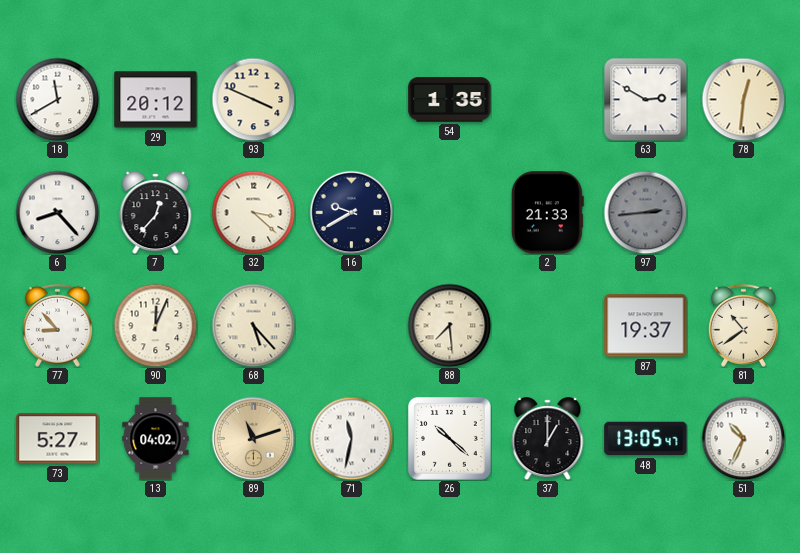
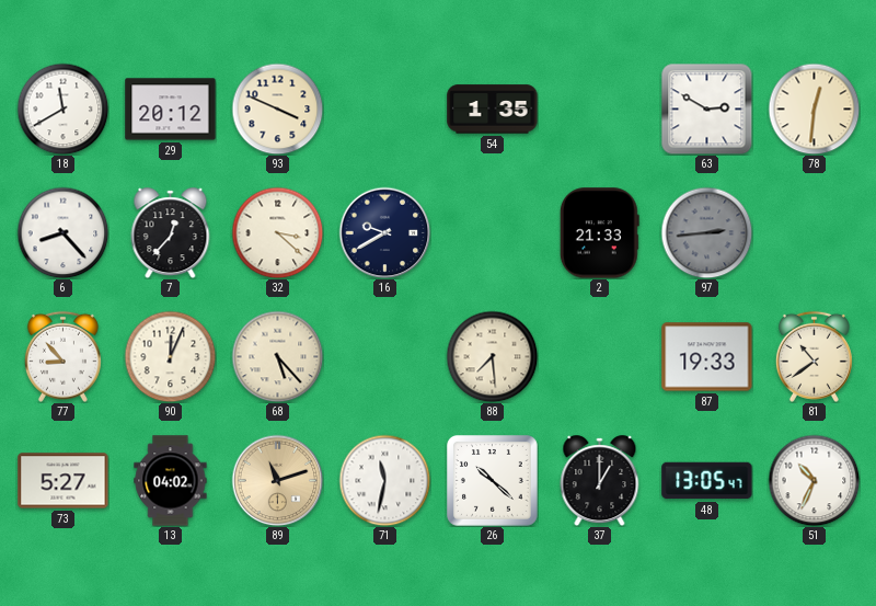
87: 19:37 -> 19:33 (707, 357)
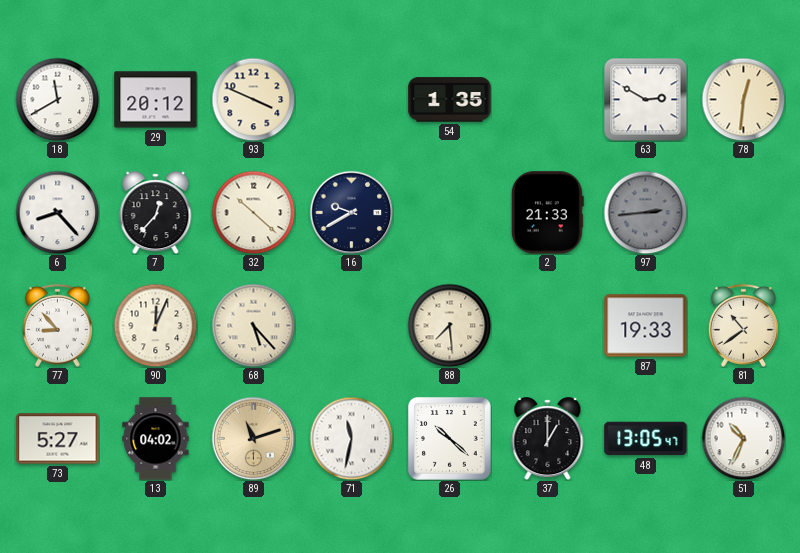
32: 3:22 -> 10:22 (253, 212)
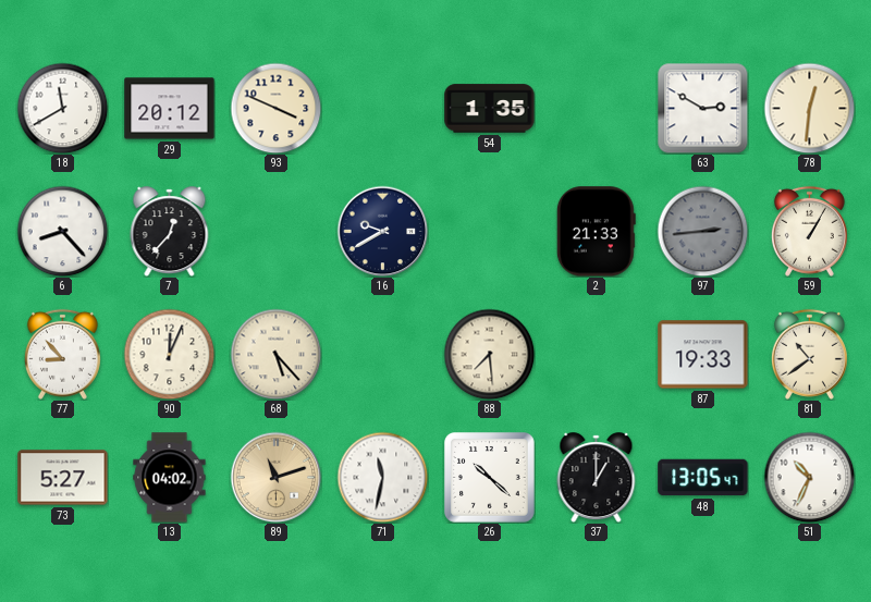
32: 10:22 -> none (253, 212)
59: none -> 1:05 (809, 231)
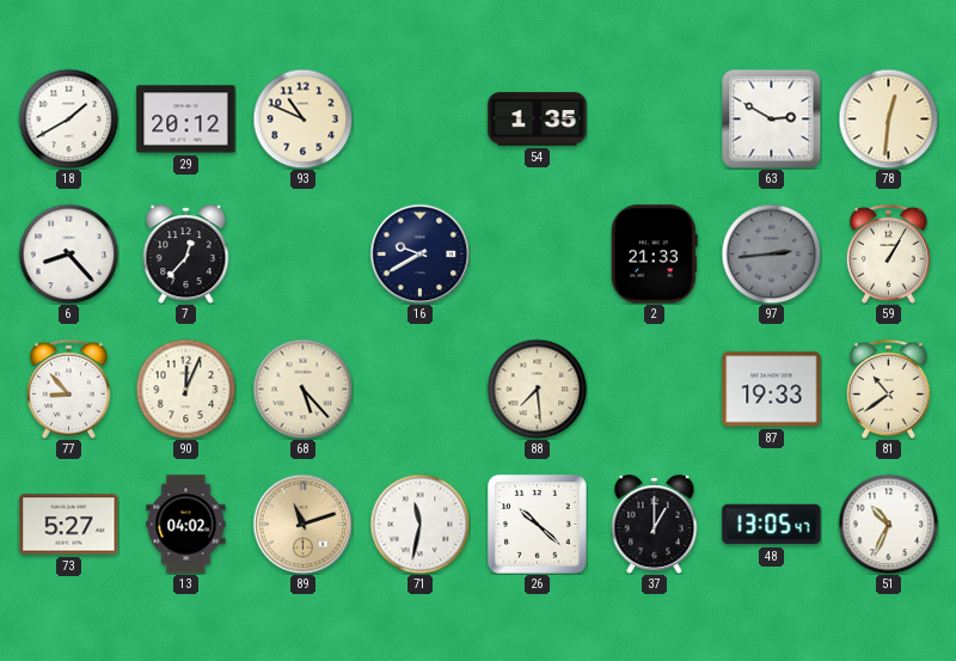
18: 11:40 -> 1:40 (68, 118)
93: 3:49 -> 10:49 (302, 118)
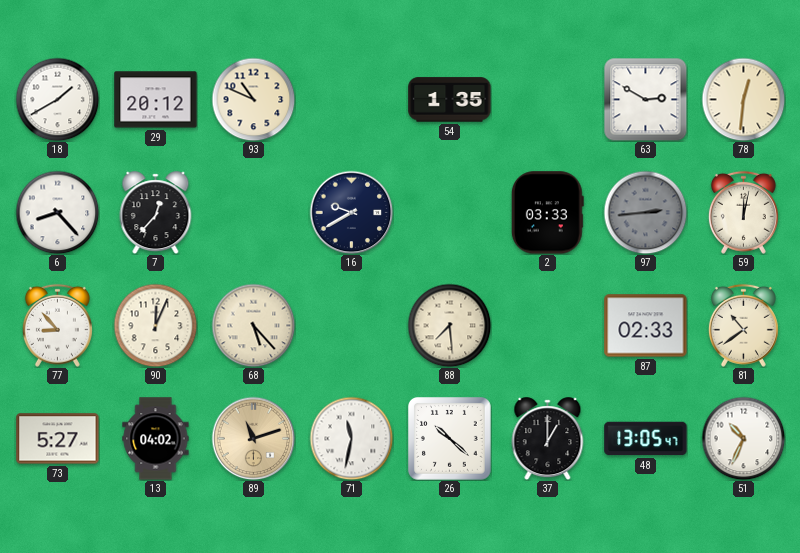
2: 21:33 -> 03:33 (547, 213)
59: 1:05 -> 12:02 (743, 212)
87: 19:33 -> 02:33 (646, 326)
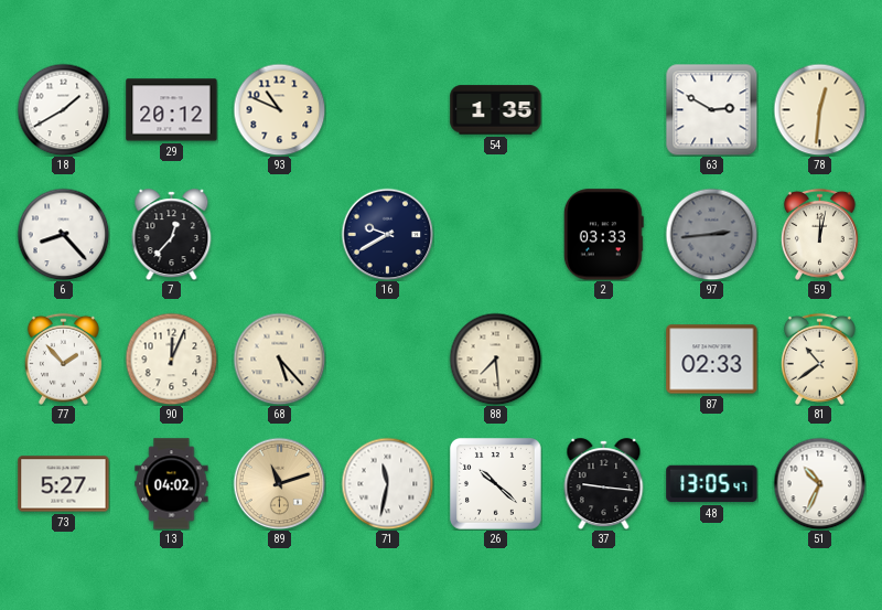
77: 8:53 -> 1:53 (63, 358)
37: 1:00 -> 9:16 (604, 484)
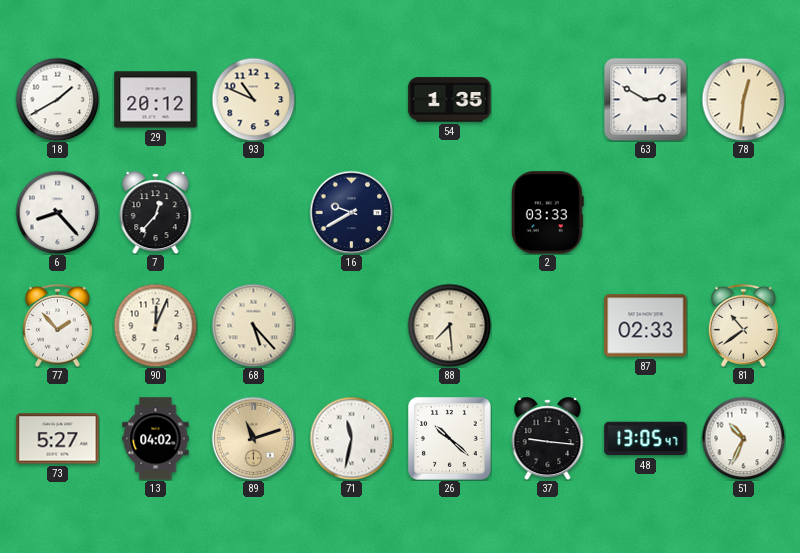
97: 2:44 -> none (711, 234)
59: 12:02 -> none (819, 234)
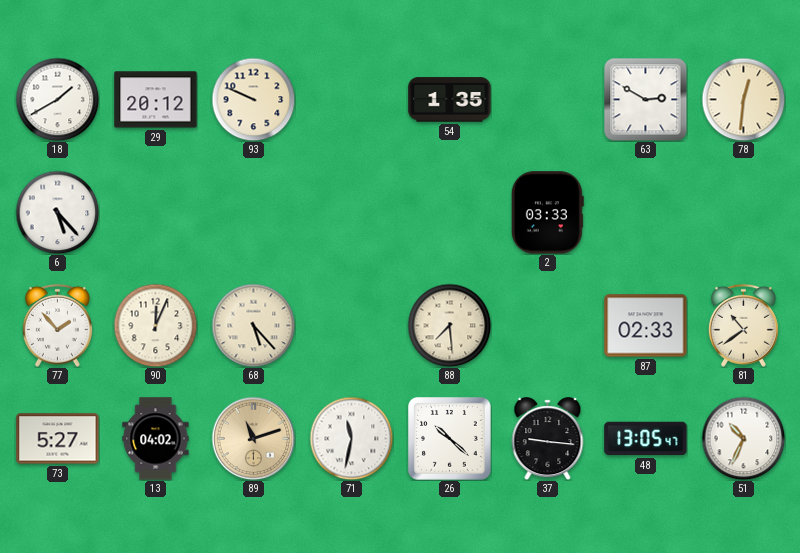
93: 10:49 -> 9:49 (253, 99)
6: 8:23 -> 5:23 (57, 212)
7: 12:37 -> none (156, 213)
16: 9:40 -> none (351, 212)
